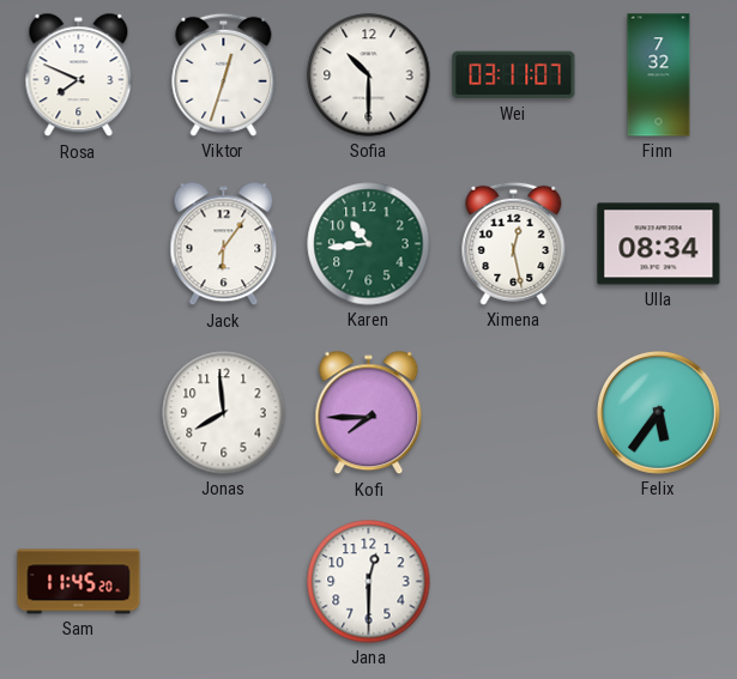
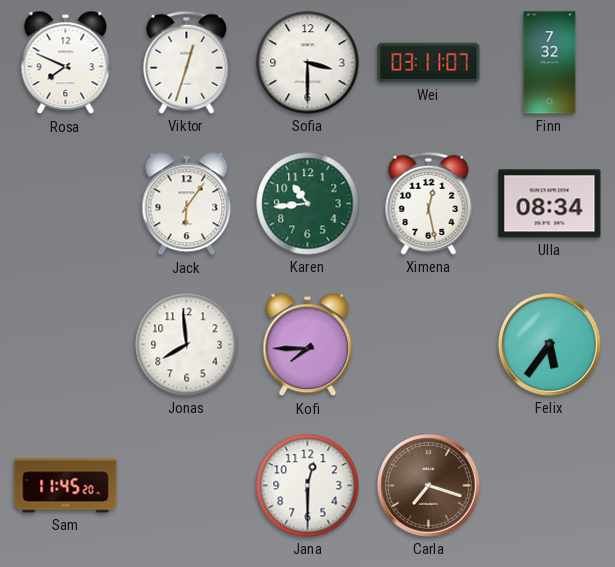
Sofia: 10:30 -> 3:30 (308, 63)
Carla: none -> 7:18 (429, 486)
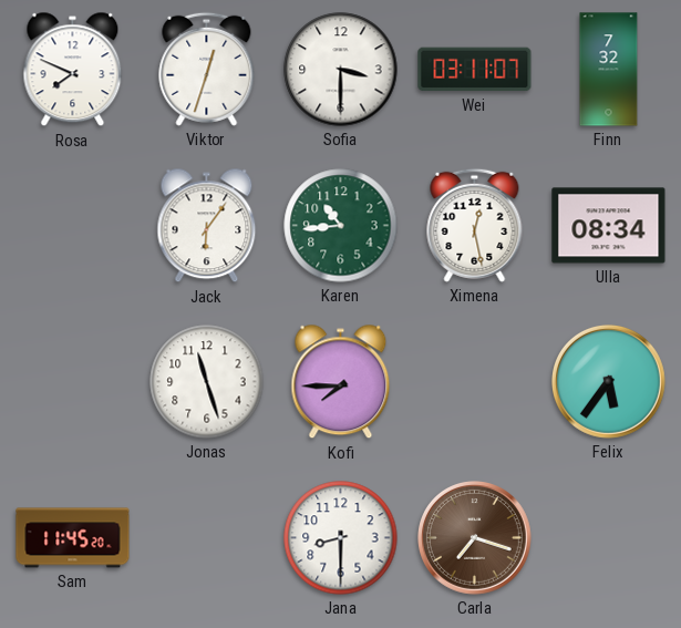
Jonas: 7:59 -> 11:27 (207, 382)
Jana: 12:30 -> 8:30 (341, 538)
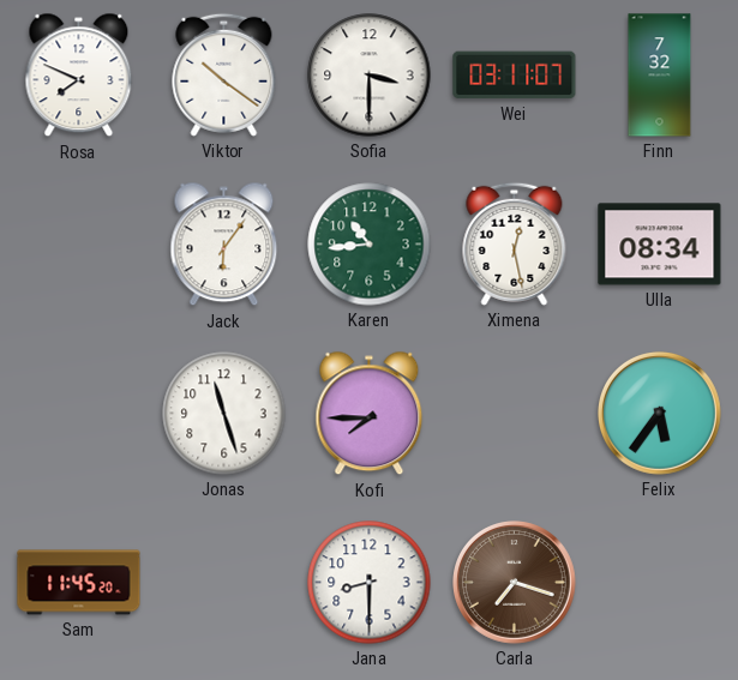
Viktor: 12:33 -> 10:21 (224, 74)
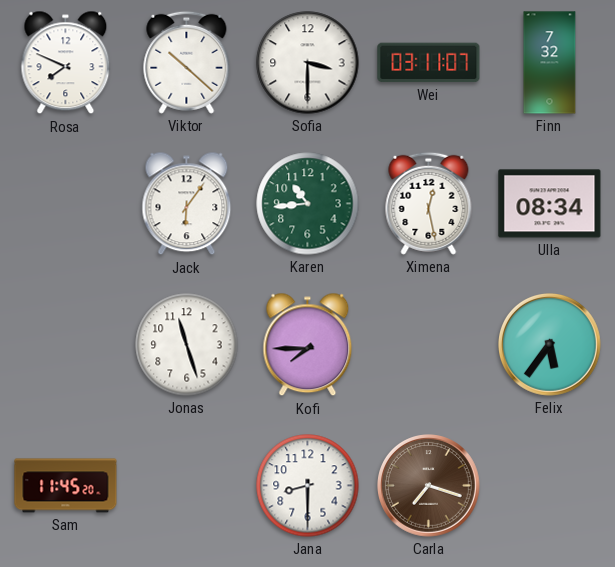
Viktor: 10:21 -> 10:22 (187, 62)
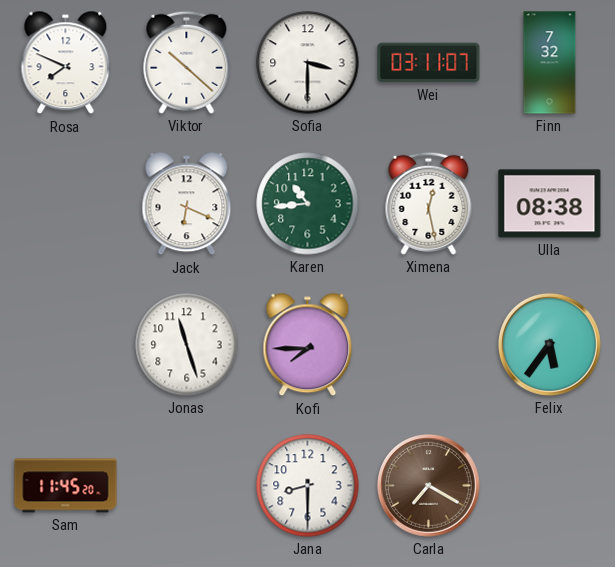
Jack: 6:06 -> 6:19 (187, 204)
Ulla: 08:34 -> 08:38 (550, 204)
Carla: 7:18 -> 7:20 (429, 486)
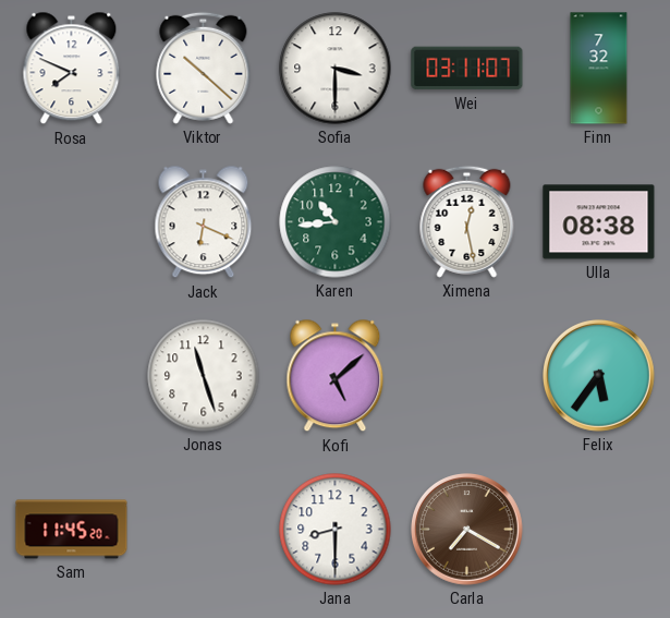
Kofi: 7:45 -> 5:08 (336, 376)
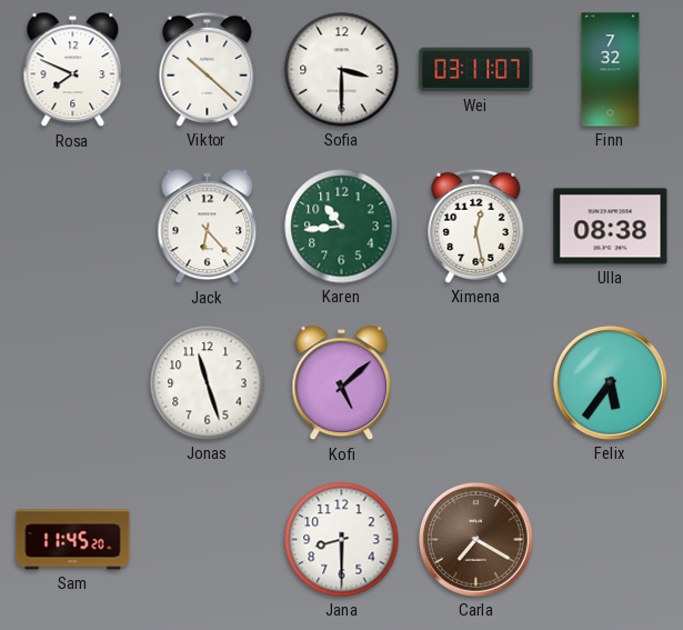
Jack: 6:19 -> 6:23 (208, 227)
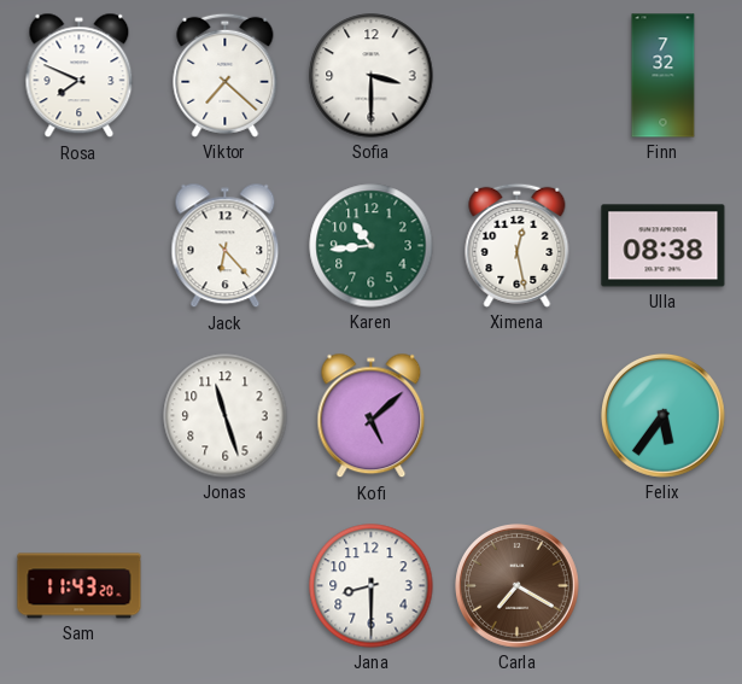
Viktor: 10:22 -> 7:22 (226, 75)
Wei: 03:11 -> none (476, 70)
Sam: 11:45 -> 11:43 (80, 586)
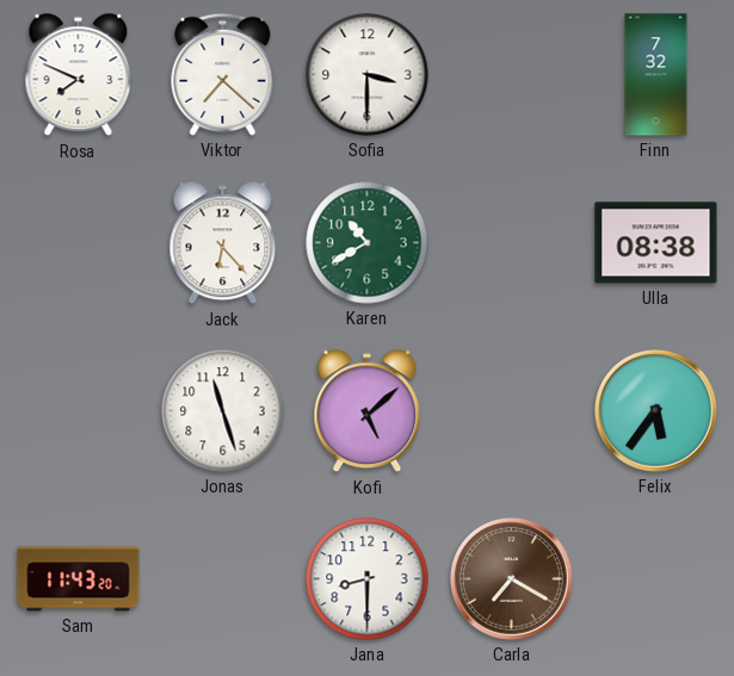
Karen: 10:44 -> 10:40 (368, 243)
Ximena: 12:28 -> none (518, 245)
